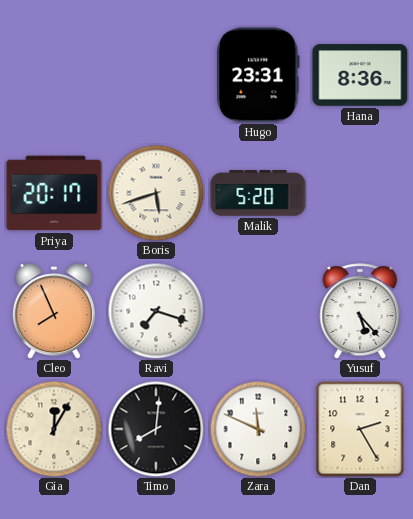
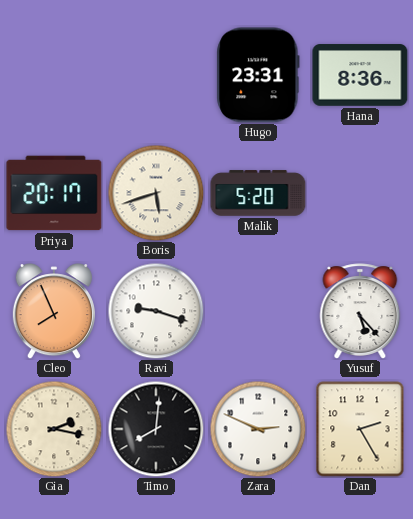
Ravi: 7:18 -> 9:18 (156, 311)
Gia: 12:05 -> 2:17 (54, 429)
Zara: 11:49 -> 2:49 (258, 429)
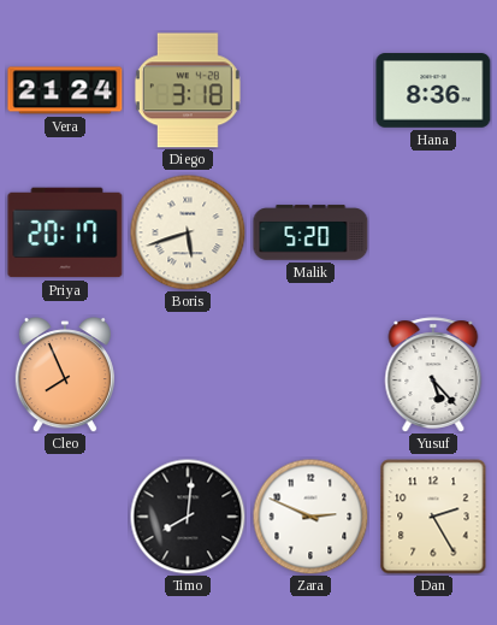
Vera: none -> 21:24 (65, 90)
Diego: none -> 3:18 (188, 90)
Hugo: 23:31 -> none (258, 75)
Ravi: 9:18 -> none (156, 311)
Gia: 2:17 -> none (54, 429)
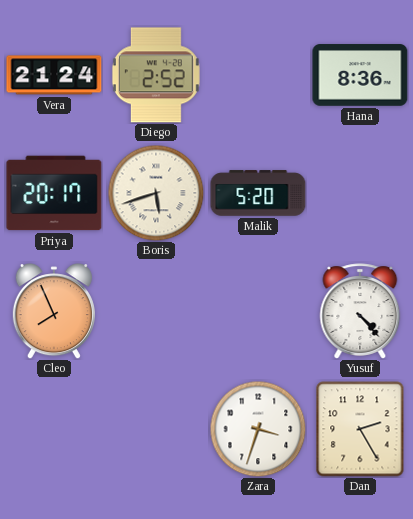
Diego: 3:18 -> 2:52 (156, 75)
Yusuf: 5:23 -> 4:23 (360, 311)
Timo: 8:01 -> none (188, 517)
Zara: 2:49 -> 3:33 (258, 429)
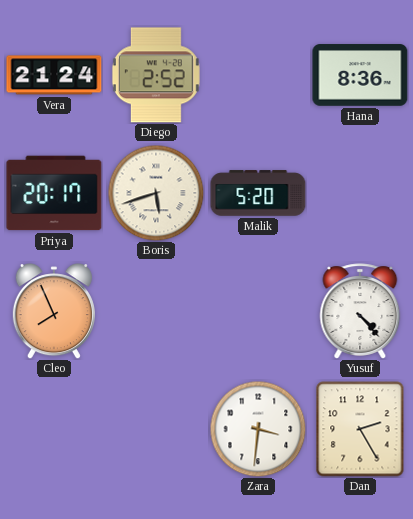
Zara: 3:33 -> 3:31 (258, 429)
